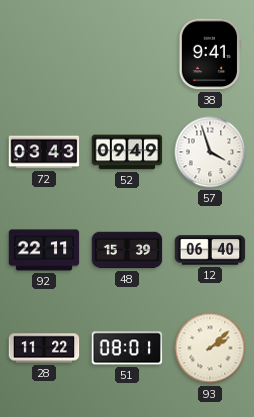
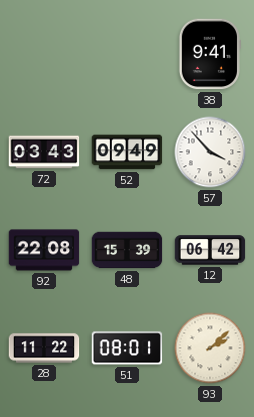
57: 3:57 -> 3:53 (210, 152)
92: 22:11 -> 22:08 (44, 250)
12: 06:40 -> 06:42 (210, 250)
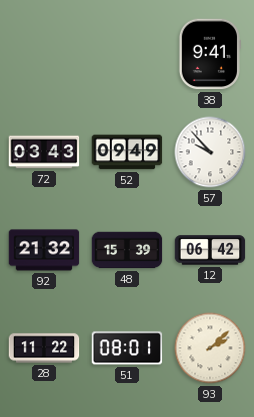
57: 3:53 -> 9:53 (210, 152)
92: 22:08 -> 21:32 (44, 250)
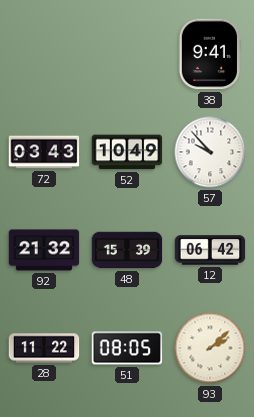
52: 09:49 -> 10:49 (127, 152)
51: 08:01 -> 08:05 (127, 348)
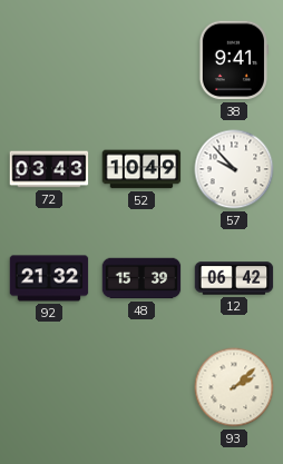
28: 11:22 -> none (44, 348)
51: 08:05 -> none (127, 348)
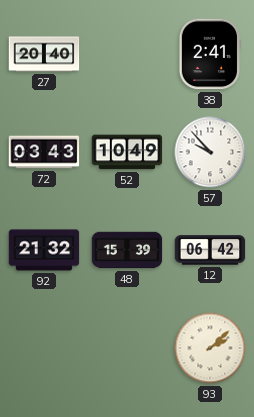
27: none -> 20:40 (44, 54)
38: 9:41 -> 2:41 (209, 54)
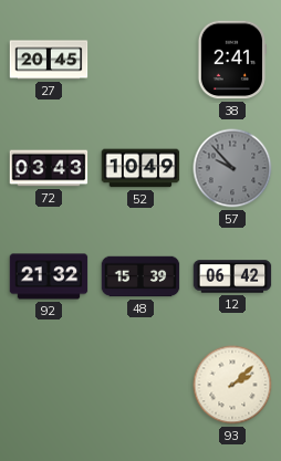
27: 20:40 -> 20:45 (49, 60)
57 dial: white -> grey (232, 168)
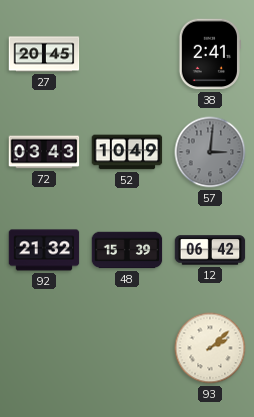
57: 9:53 -> 3:01 (210, 152)
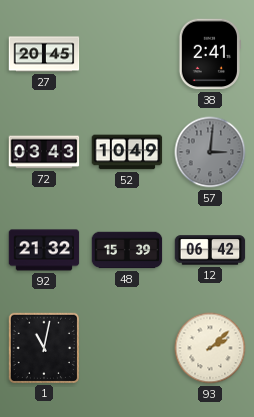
1: none -> 11:02 (43, 347)
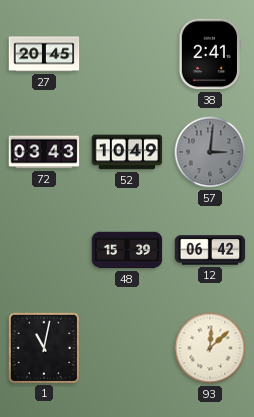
92: 21:32 -> none (44, 250)
93: 2:08 -> 12:08 (210, 348)
